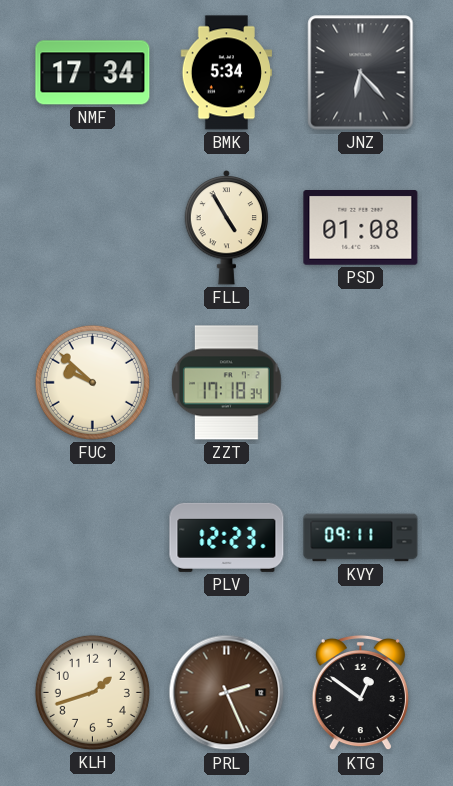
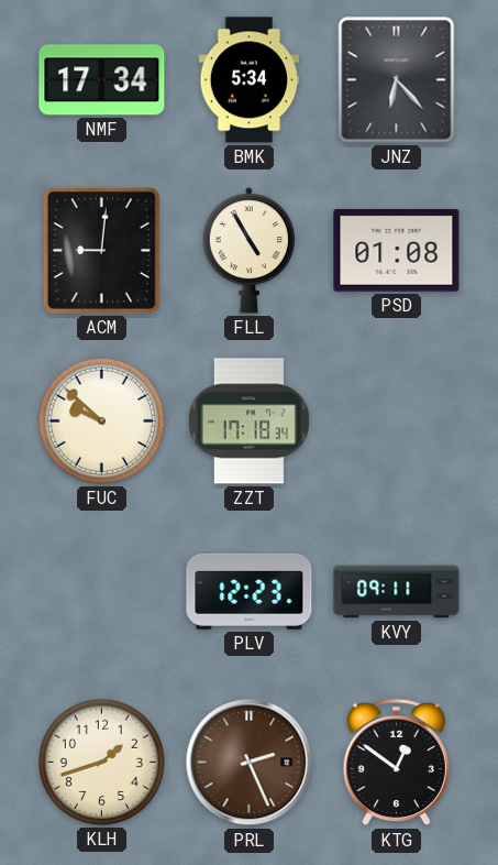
ACM: none -> 9:01 (101, 250)
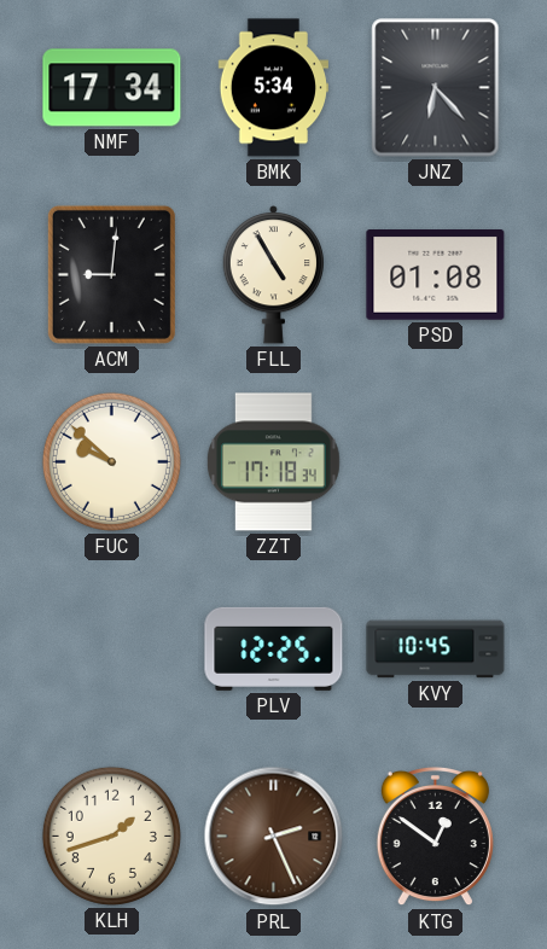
PLV: 12:23 -> 12:25 (274, 648)
KVY: 09:11 -> 10:45 (436, 650)
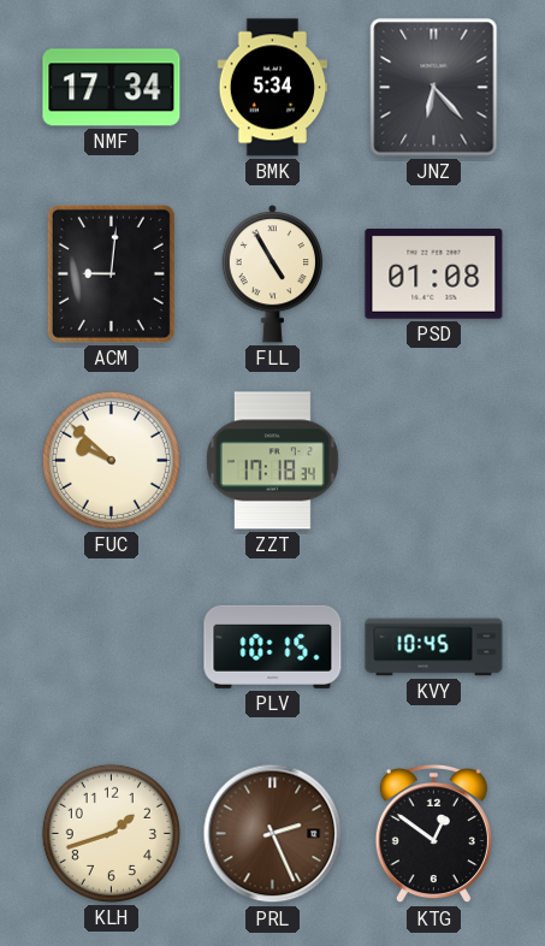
PLV: 12:25 -> 10:15 (273, 646)
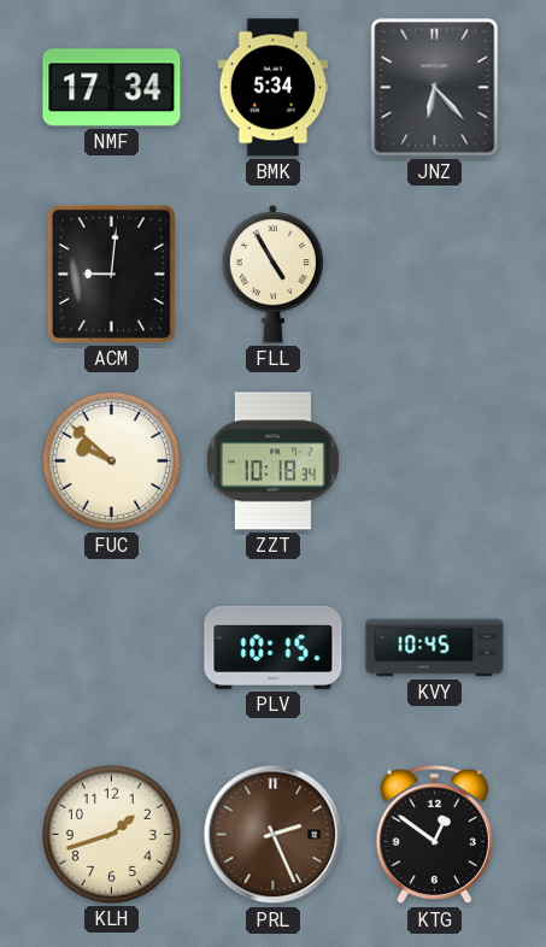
PSD: 01:08 -> none (434, 274)
ZZT: 17:18 -> 10:18 (272, 461)
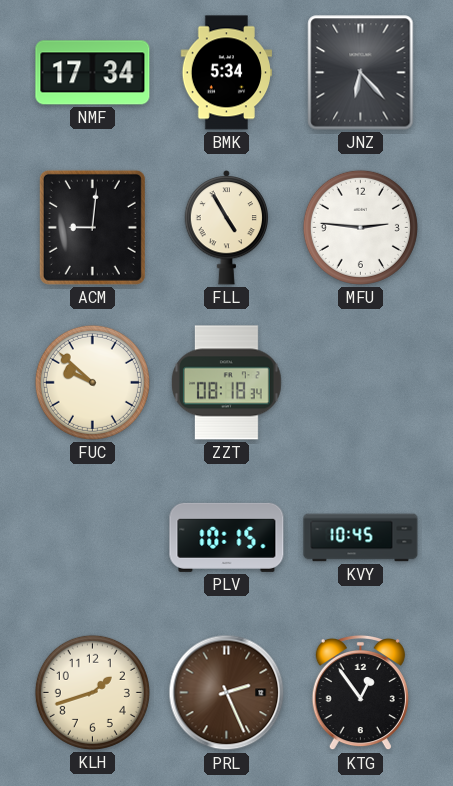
MFU: none -> 2:46 (360, 227)
ZZT: 10:18 -> 08:18 (226, 383)
KTG: 12:51 -> 12:54 (360, 693)
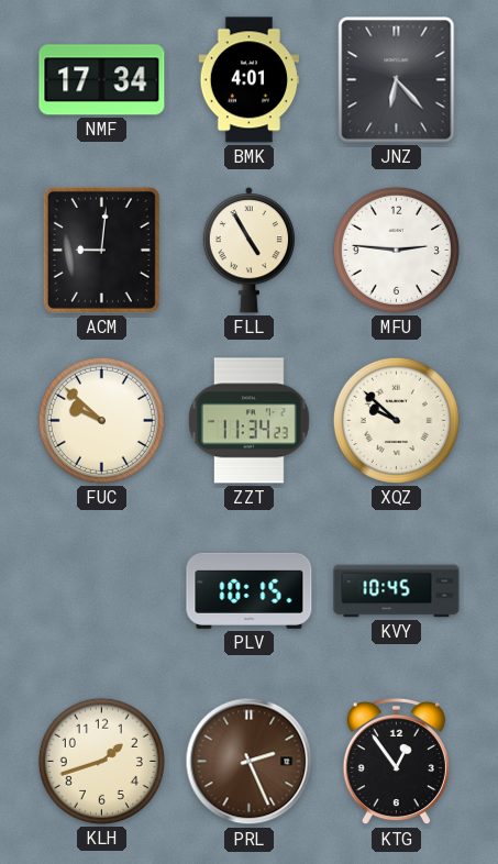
BMK: 5:34 -> 4:01 (248, 80)
ZZT: 08:18 -> 11:34 (248, 421)
XQZ: none -> 9:52 (396, 420)
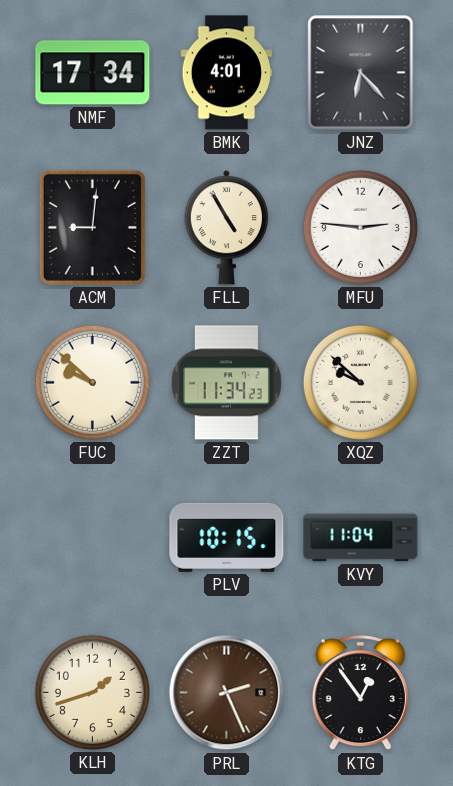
KVY: 10:45 -> 11:04 (361, 538)
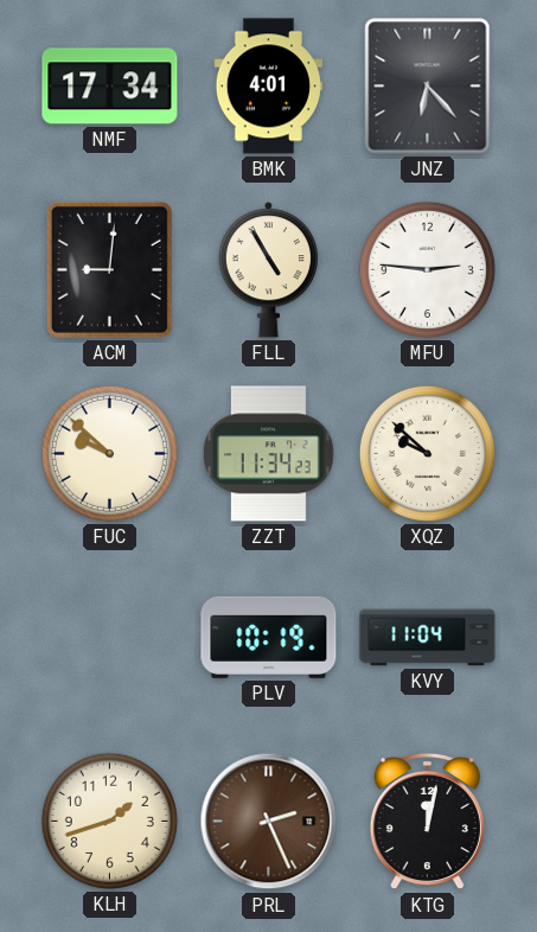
PLV: 10:15 -> 10:19 (269, 637)
KTG: 12:54 -> 12:02 (427, 822)
